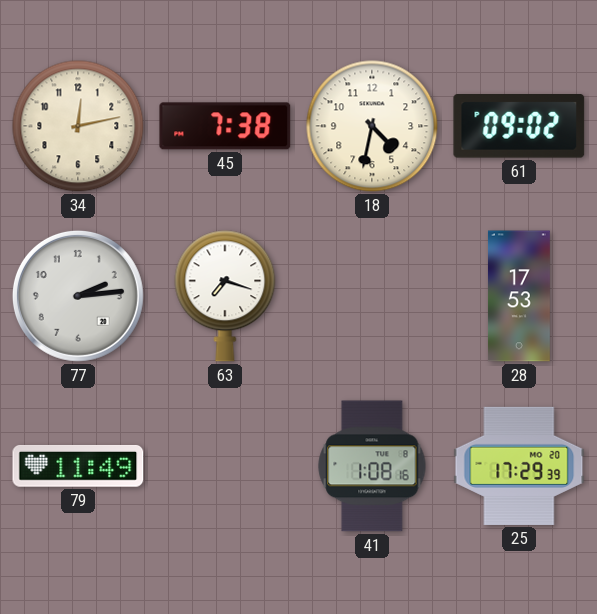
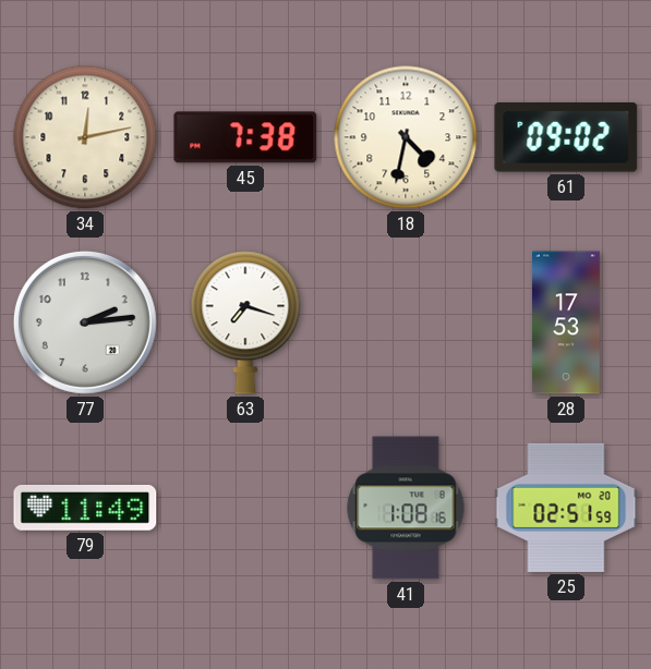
25: 17:29 -> 02:51 (566, 508)
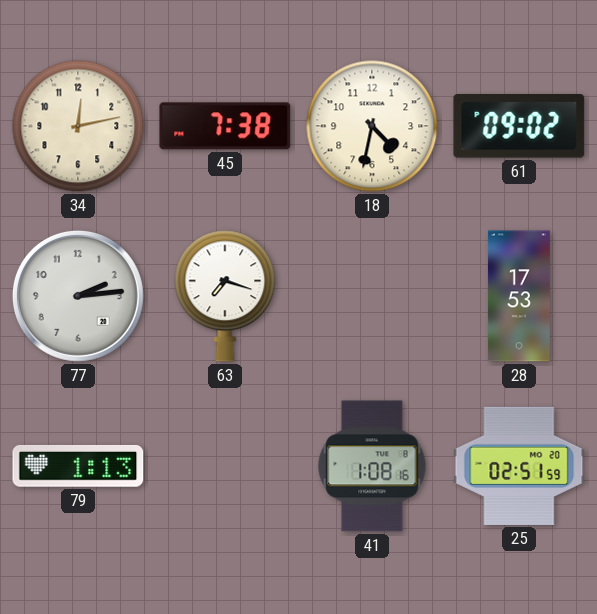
79: 11:49 -> 1:13 (78, 466)
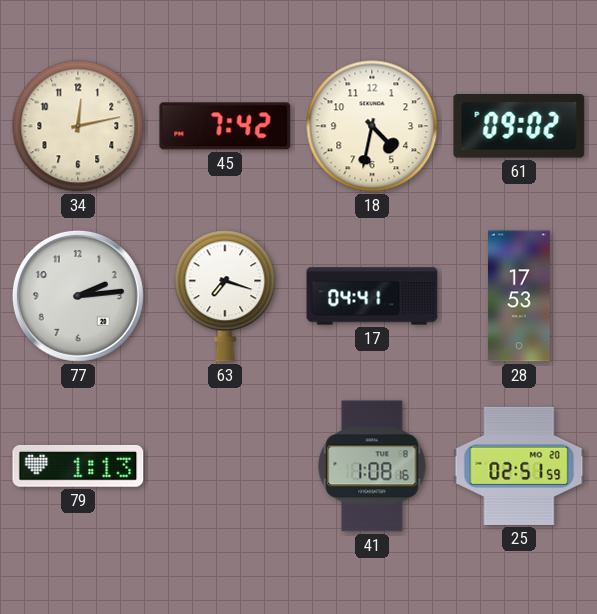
45: 7:38 -> 7:42 (225, 126)
17: none -> 04:41 (372, 296)
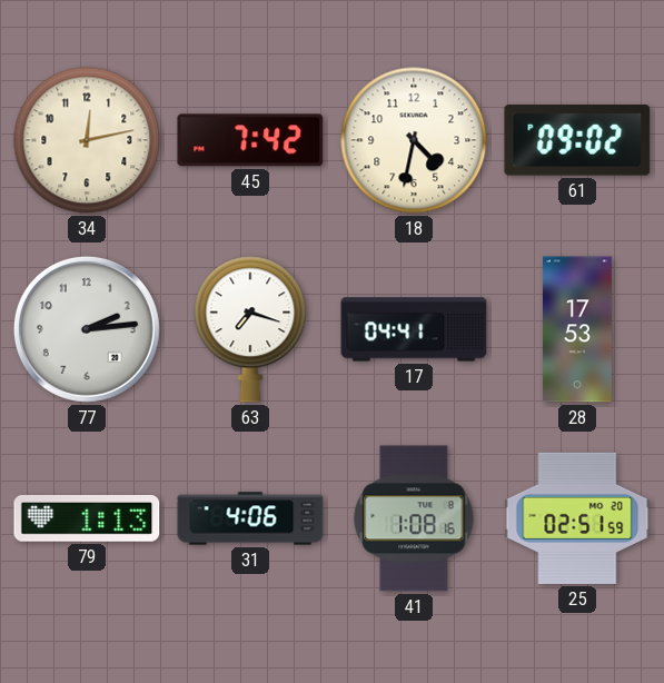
31: none -> 4:06 (250, 518)
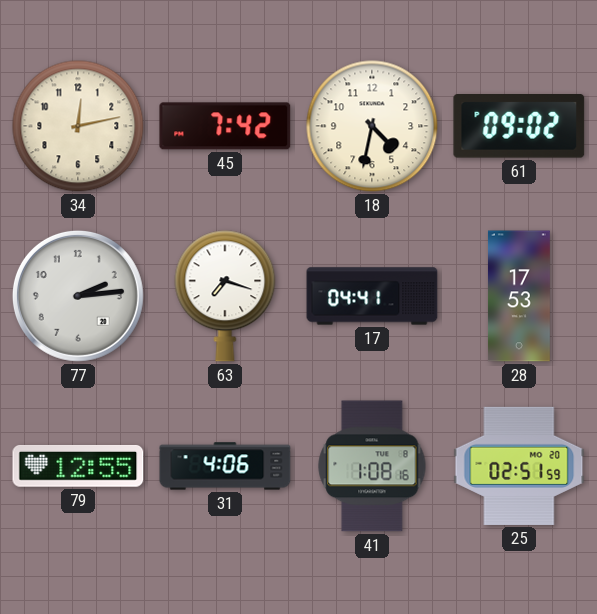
79: 1:13 -> 12:55 (78, 466)
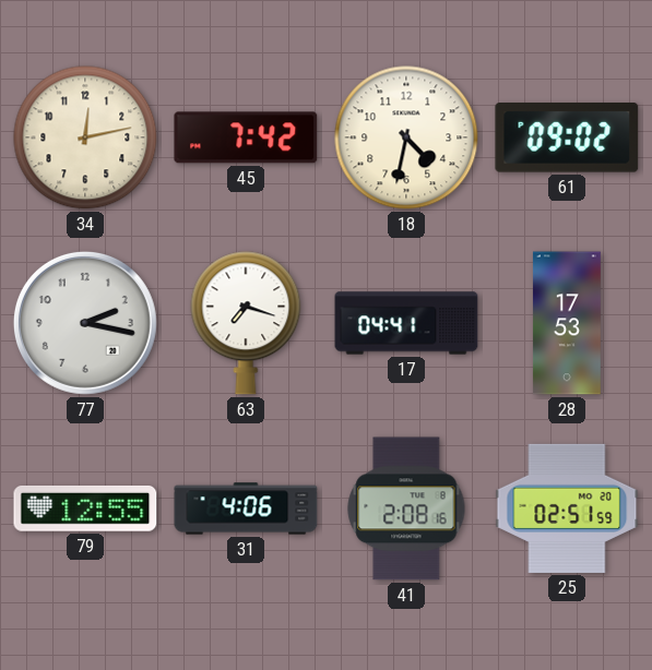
77: 2:14 -> 2:17 (85, 323)
41: 1:08 -> 2:08 (406, 509)
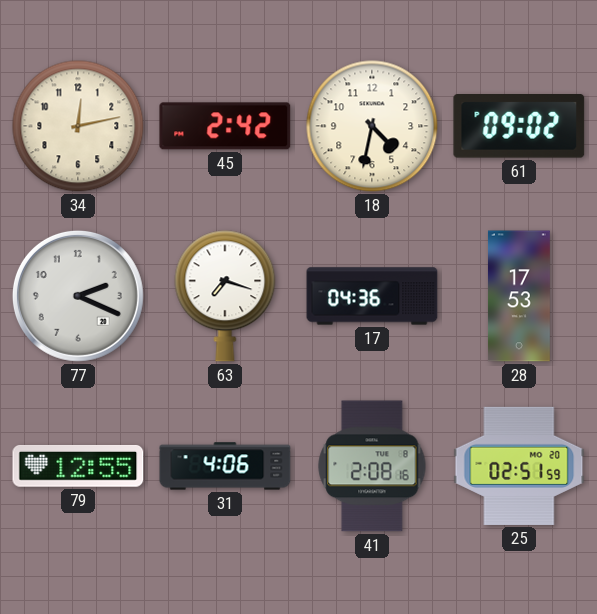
45: 7:42 -> 2:42 (225, 126)
77: 2:17 -> 2:19 (78, 296)
17: 04:41 -> 04:36 (372, 296)
